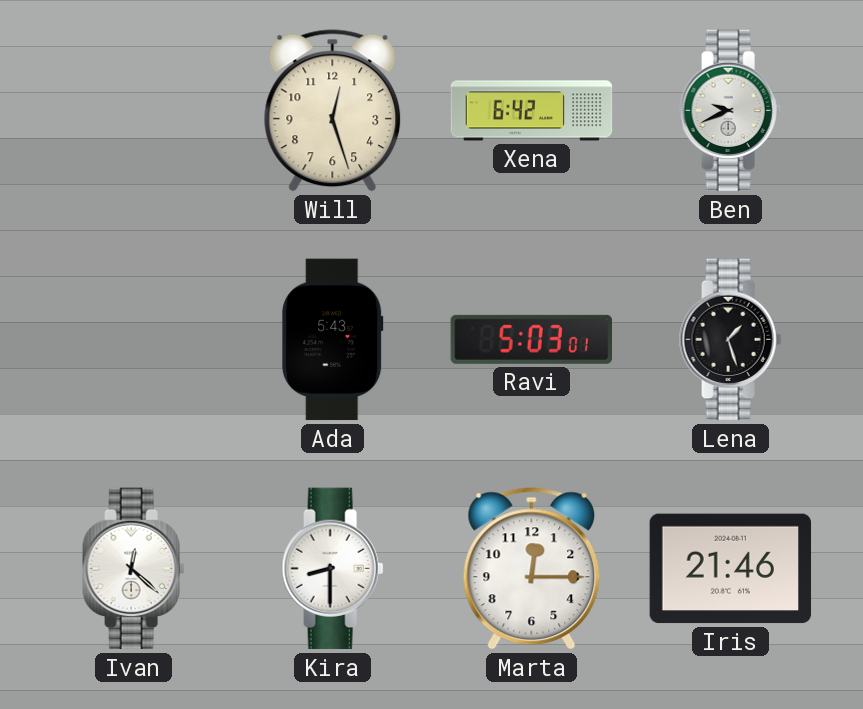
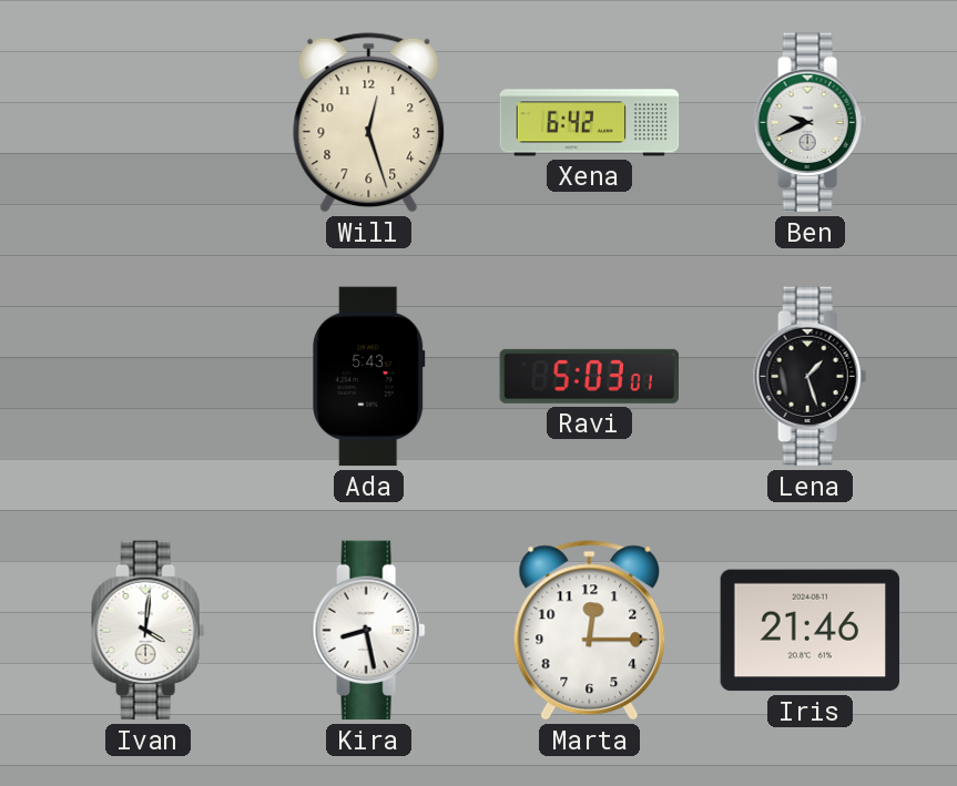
Ivan: 12:22 -> 4:01 (149, 631)
Kira: 8:30 -> 8:28 (369, 631)
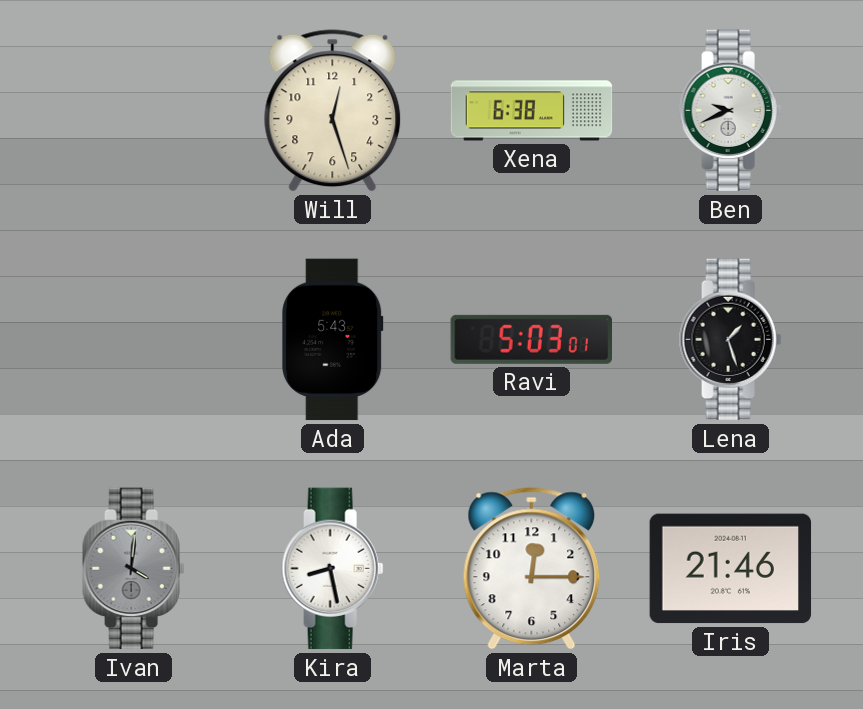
Xena: 6:42 -> 6:38 (532, 111)
Ivan dial: white -> grey (134, 569)
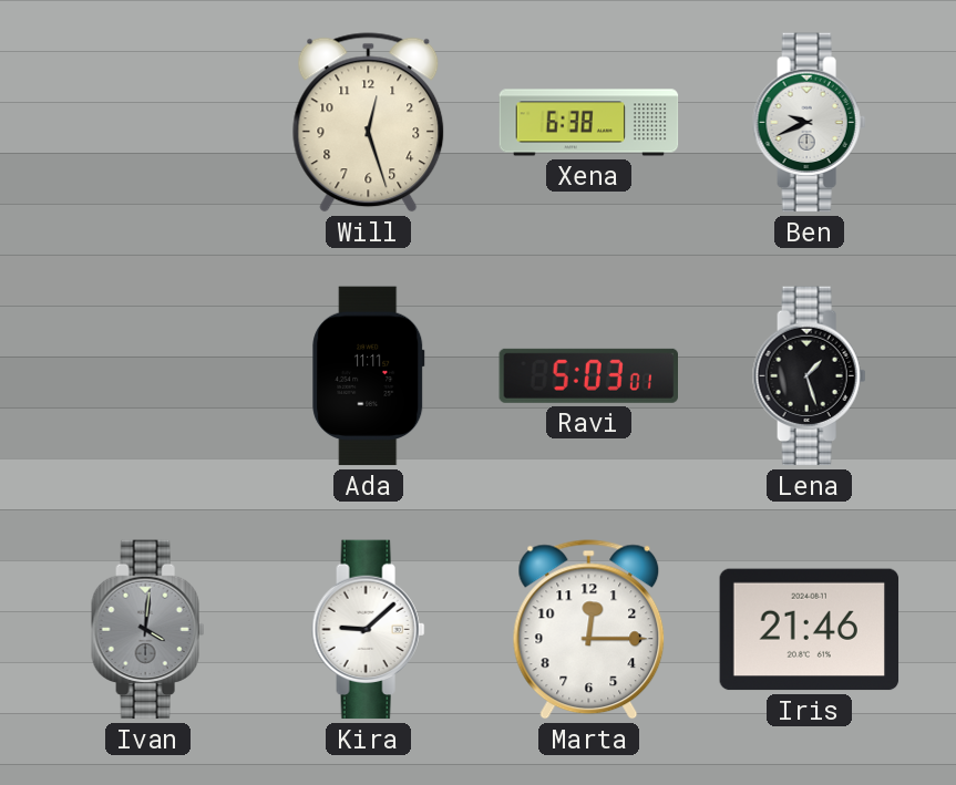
Ada: 5:43 -> 11:11 (369, 376)
Kira: 8:28 -> 9:08 (369, 630)
